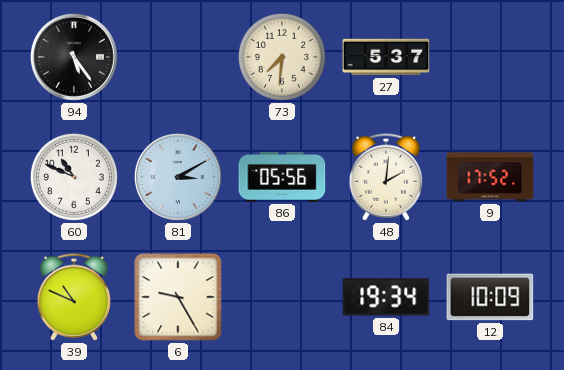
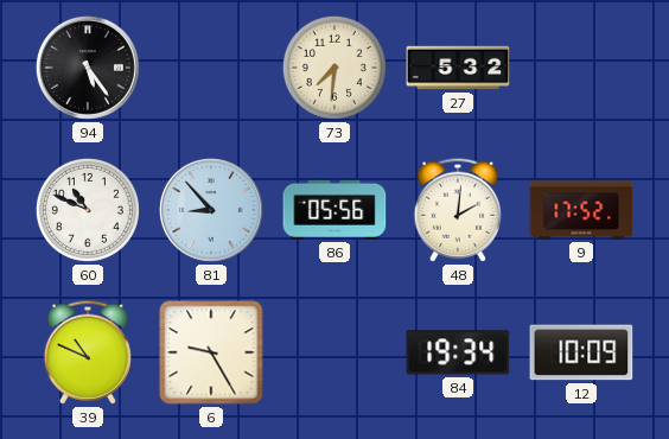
27: 5:37 -> 5:32 (458, 68)
81: 3:10 -> 8:53 (211, 210)
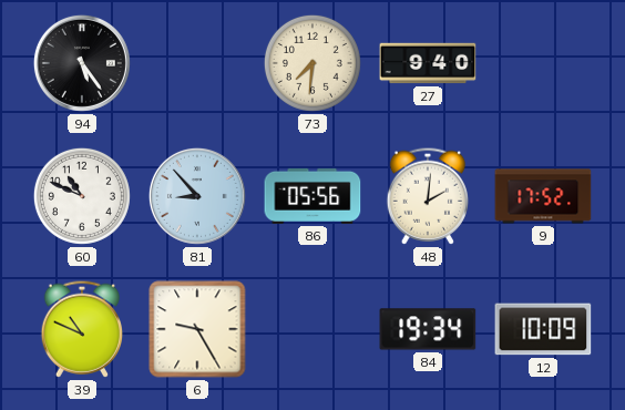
27: 5:32 -> 9:40 (428, 63)
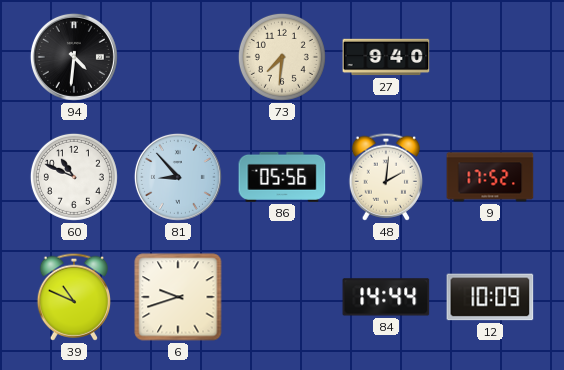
94: 5:24 -> 4:31 (74, 57)
6: 9:25 -> 9:42 (178, 297)
84: 19:34 -> 14:44 (386, 297)
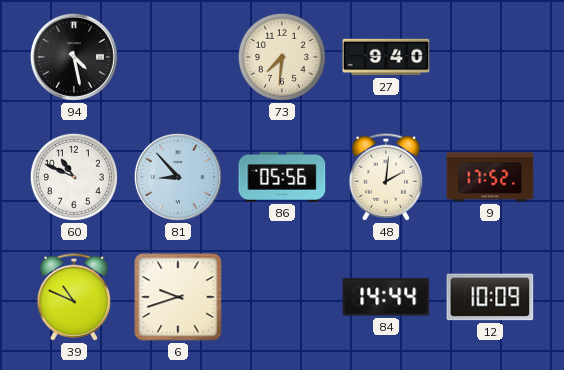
94: 4:31 -> 4:28 (74, 57)
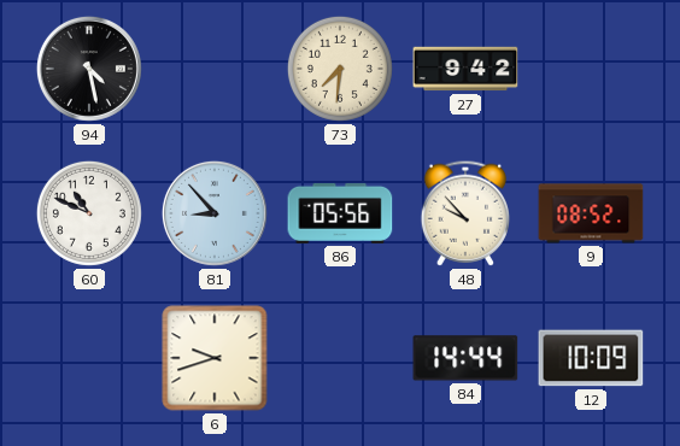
27: 9:40 -> 9:42 (465, 69)
48: 2:01 -> 9:53 (464, 213)
9: 17:52 -> 08:52 (591, 213)
39: 10:49 -> none (73, 297)
